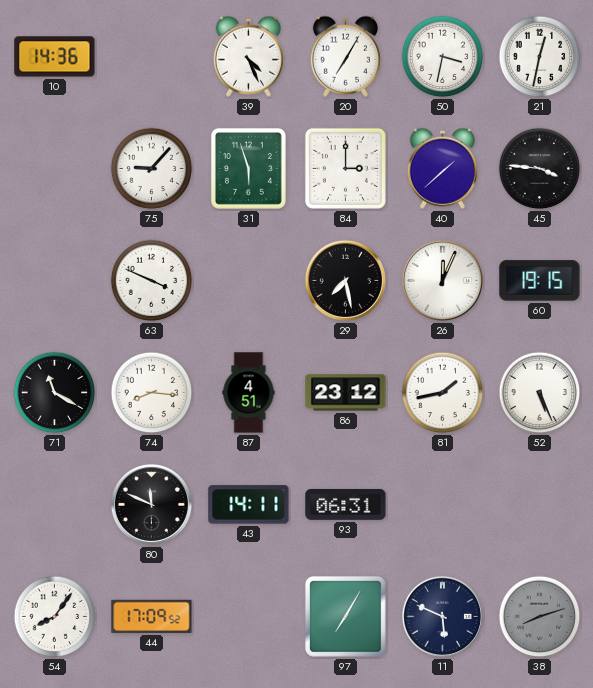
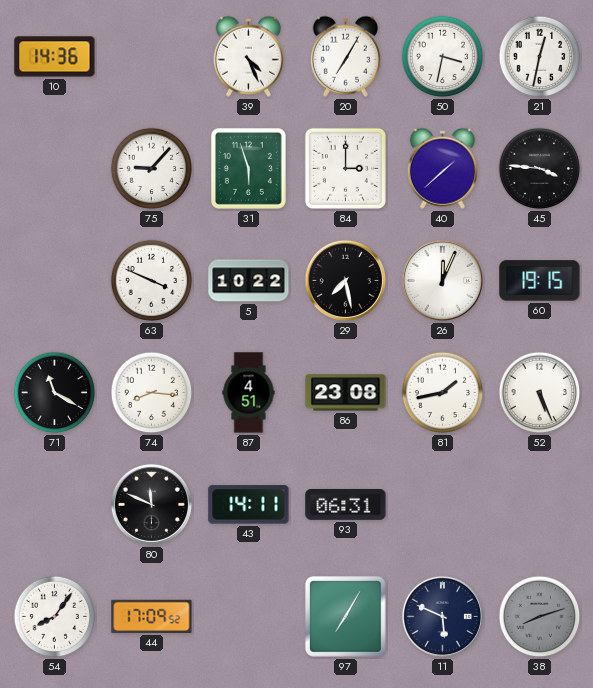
5: none -> 10:22 (249, 281)
86: 23:12 -> 23:08 (346, 393)
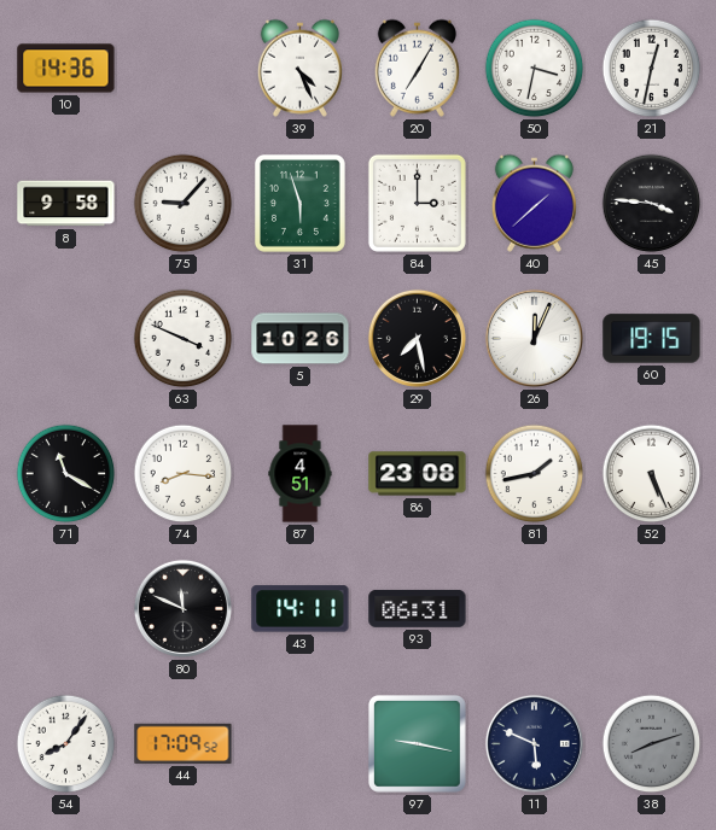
8: none -> 9:58 (66, 204)
5: 10:22 -> 10:26 (301, 339)
97: 7:05 -> 9:17 (417, 743)
